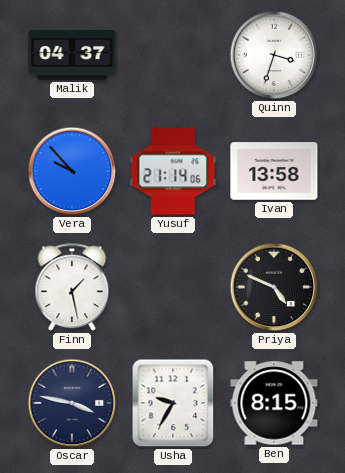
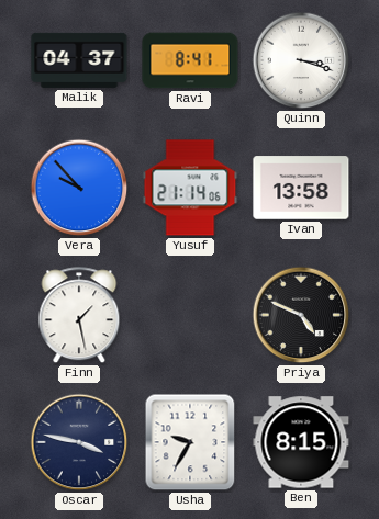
Ravi: none -> 8:41 (190, 60)
Quinn: 3:33 -> 3:18 (301, 60)
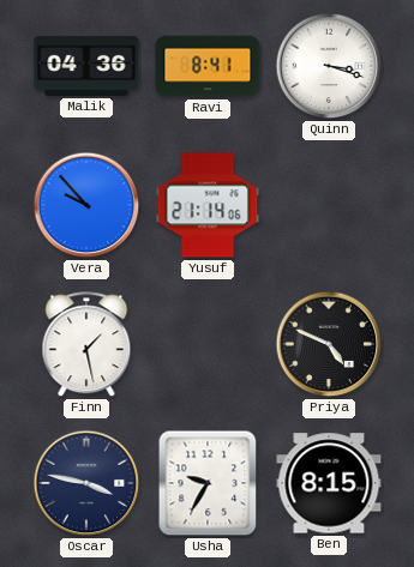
Malik: 04:37 -> 04:36 (86, 66)
Ivan: 13:58 -> none (301, 188)
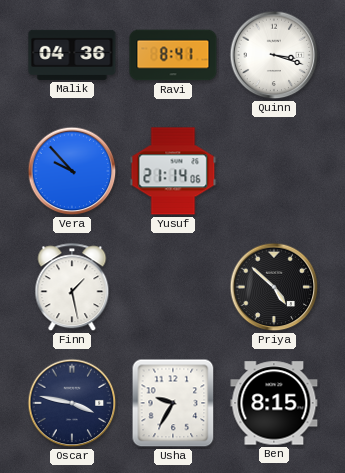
Priya: 4:49 -> 4:52 (274, 287)
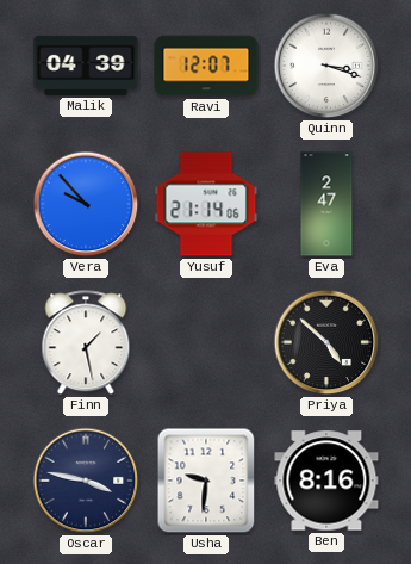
Malik: 04:36 -> 04:39 (86, 66)
Ravi: 8:41 -> 12:07 (206, 66)
Eva: none -> 2:47 (326, 204)
Usha: 9:35 -> 9:31 (206, 481)
Ben: 8:15 -> 8:16 (326, 481)
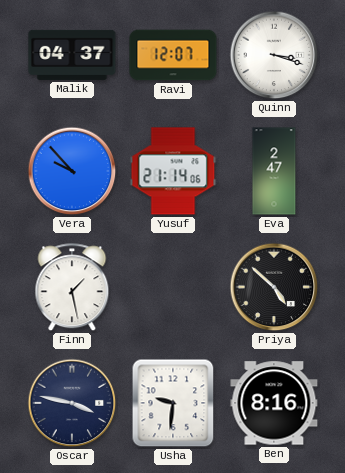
Malik: 04:39 -> 04:37 (72, 55)
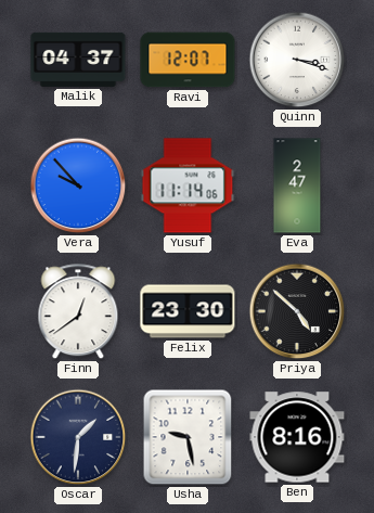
Yusuf: 21:14 -> 11:14 (188, 185)
Finn: 1:28 -> 12:39 (78, 312)
Felix: none -> 23:30 (188, 311)
Oscar: 3:47 -> 1:31 (78, 437)
Usha: 9:31 -> 9:28 (188, 437)
